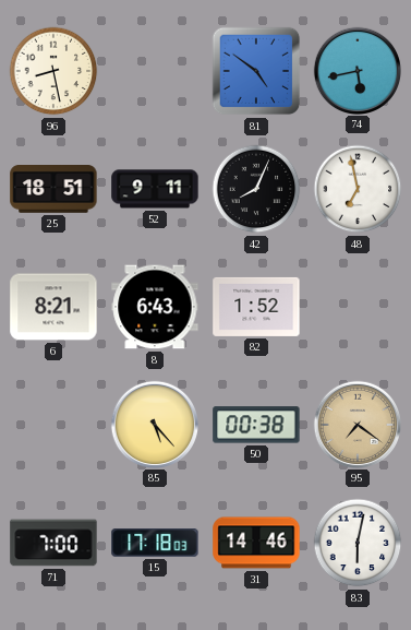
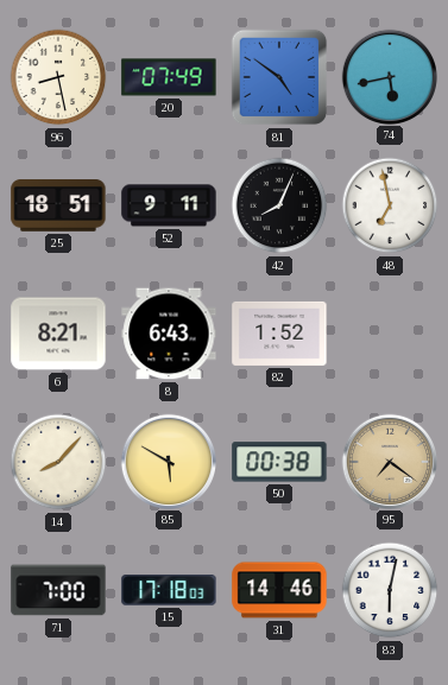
20: none -> 07:49 (169, 77)
14: none -> 8:07 (58, 462)
85: 5:23 -> 5:50 (168, 461)
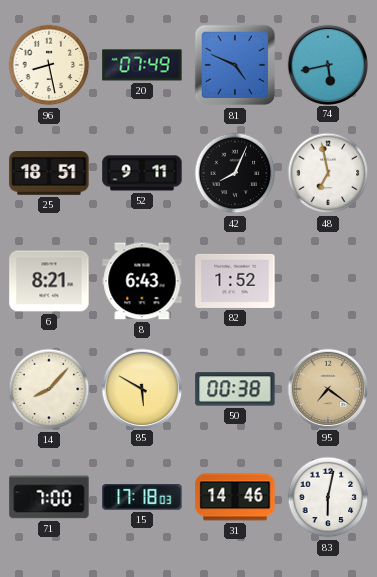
81: 4:51 -> 4:49 (235, 65)
